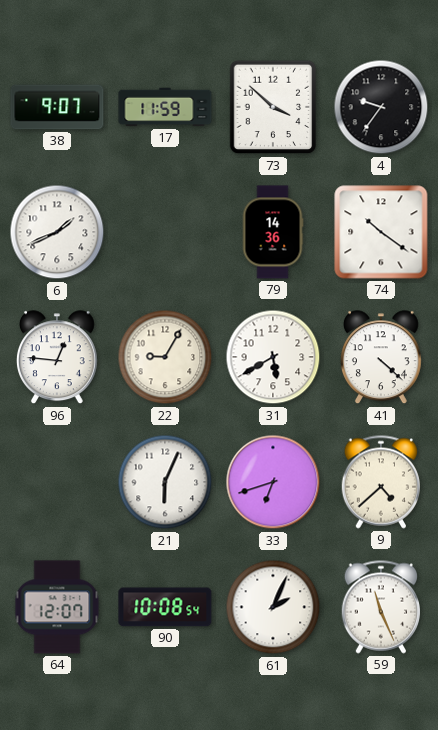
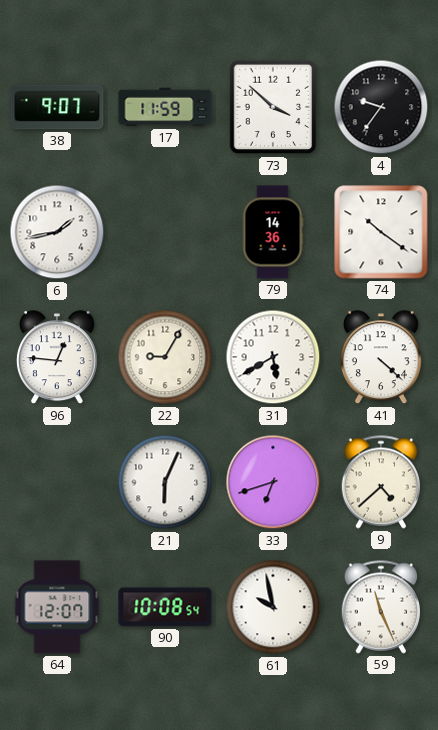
6: 1:41 -> 1:43 (57, 232)
61: 2:04 -> 9:58 (273, 607)
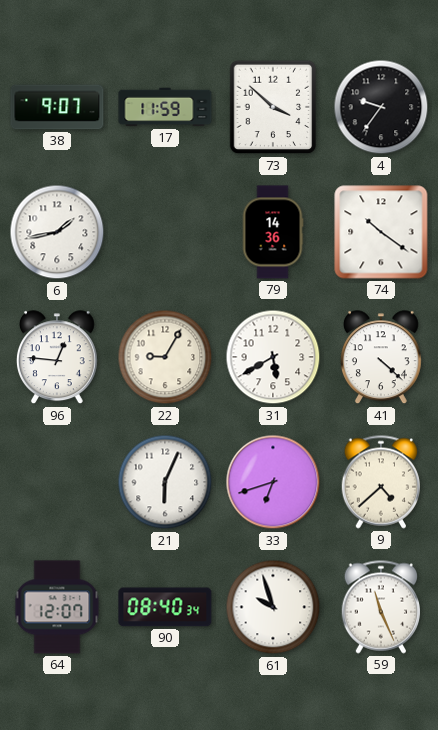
90: 10:08 -> 08:40 (165, 607)
61: 9:58 -> 9:57 (273, 607)
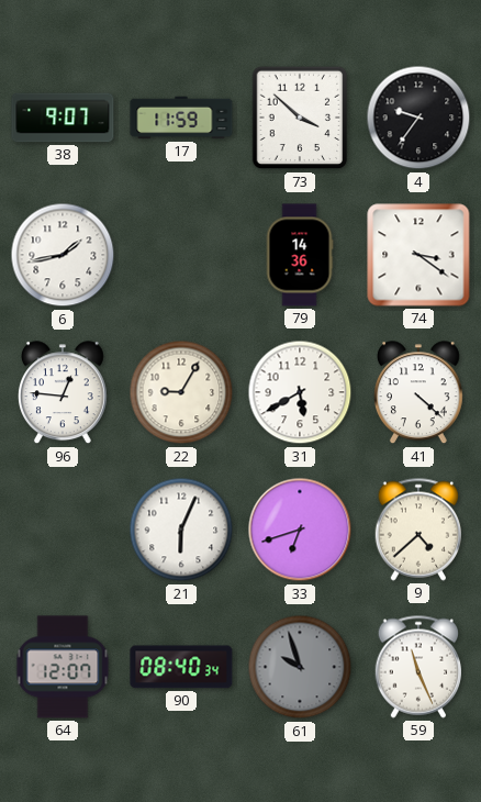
74: 10:21 -> 3:21 (418, 255)
61 dial: white -> grey (300, 667)
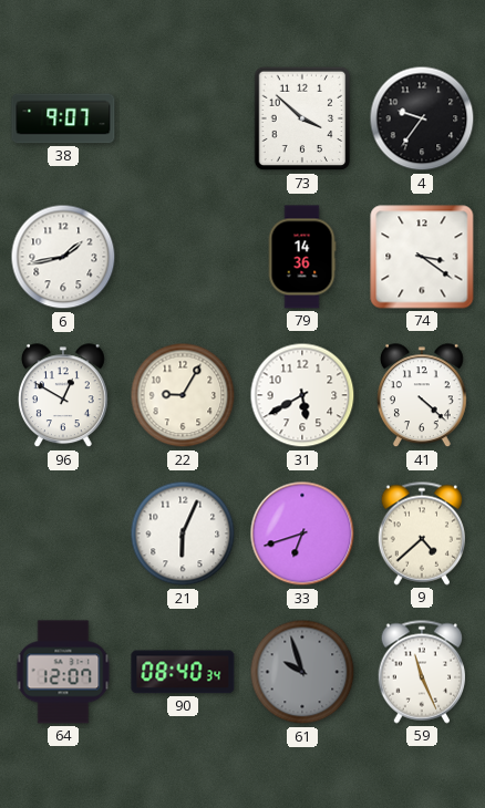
17: 11:59 -> none (181, 118)
96: 12:46 -> 12:50 (63, 396)
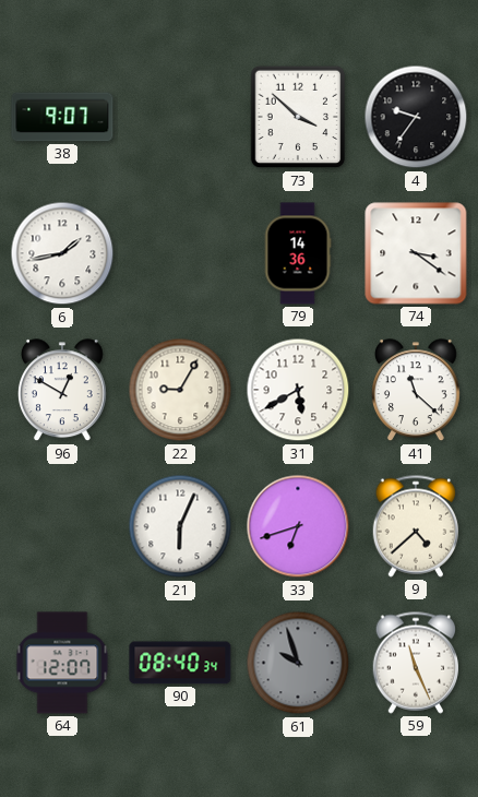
41: 4:22 -> 11:22 (416, 391)
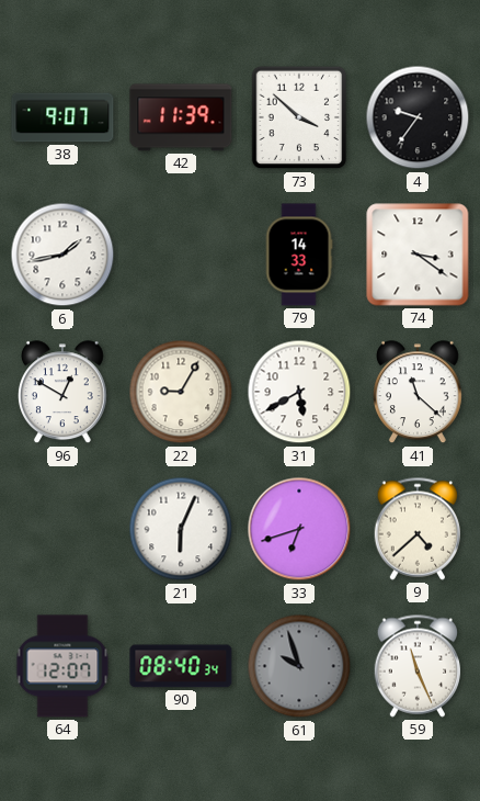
42: none -> 11:39 (181, 117)
79: 14:36 -> 14:33 (299, 255)
